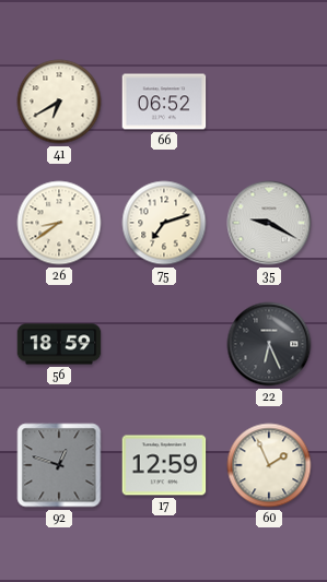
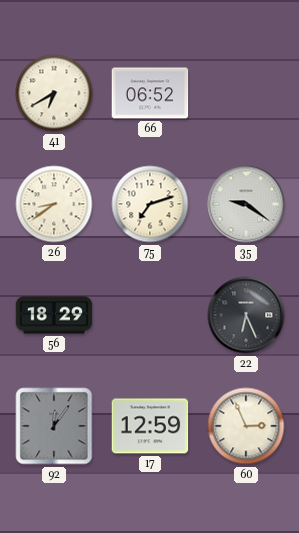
35: 9:20 -> 9:21 (246, 204)
56: 18:59 -> 18:29 (54, 315)
92: 12:48 -> 12:06 (54, 426)
60: 1:56 -> 2:56 (246, 426)
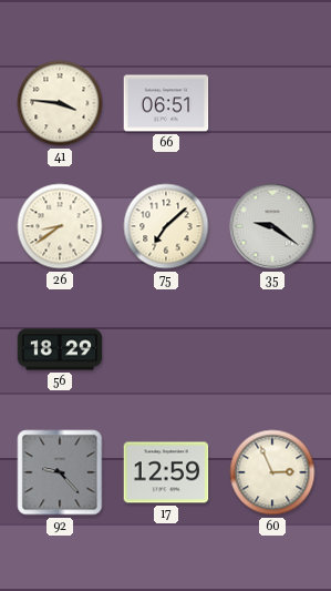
41: 6:40 -> 3:46 (60, 103)
66: 06:52 -> 06:51 (166, 103)
75: 7:12 -> 7:08 (166, 226)
22: 6:26 -> none (246, 315)
92: 12:06 -> 9:23 (60, 472)
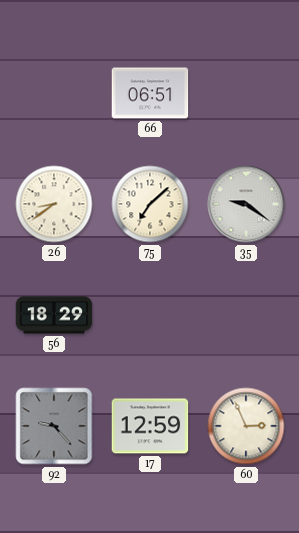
41: 3:46 -> none (60, 103)
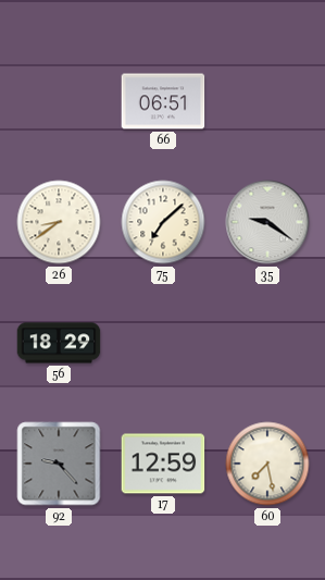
60: 2:56 -> 7:28 (267, 464)
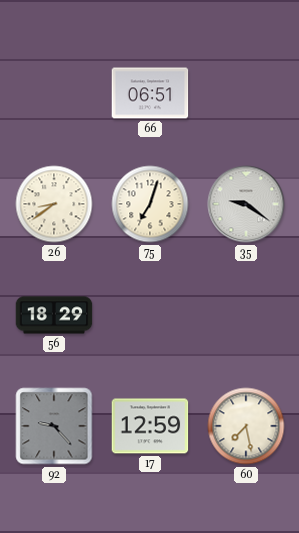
75: 7:08 -> 7:03 (150, 204)
